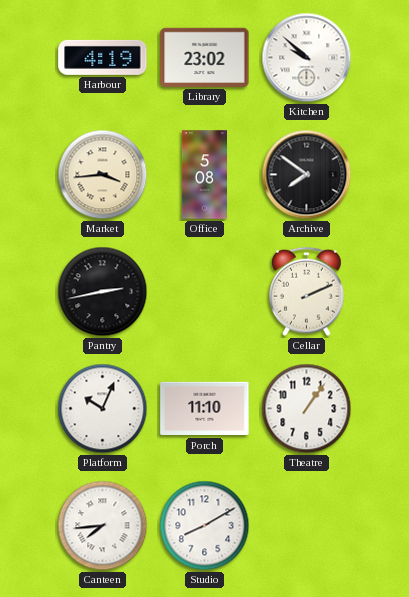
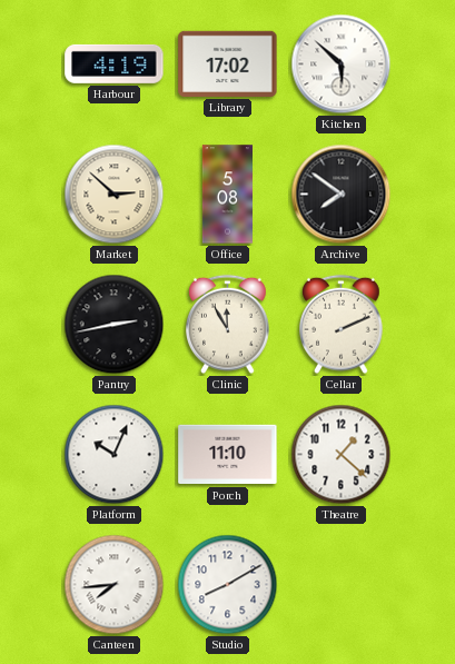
Library: 23:02 -> 17:02 (228, 63)
Kitchen: 9:52 -> 5:52 (342, 65)
Market: 3:44 -> 2:52 (115, 195)
Clinic: none -> 11:55 (228, 325)
Theatre: 1:06 -> 1:22 (342, 455)
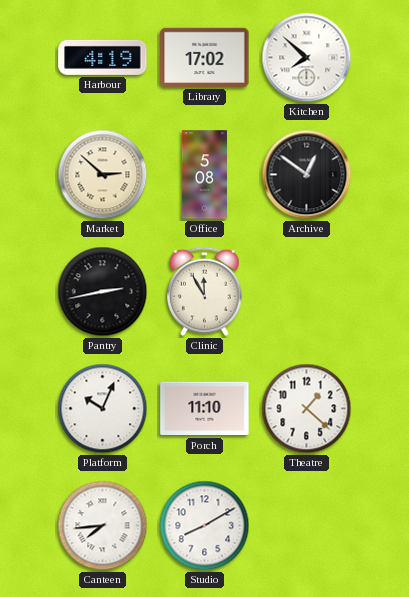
Kitchen: 5:52 -> 7:52 (307, 58)
Archive: 7:51 -> 12:51 (307, 175)
Cellar: 2:11 -> none (342, 325)
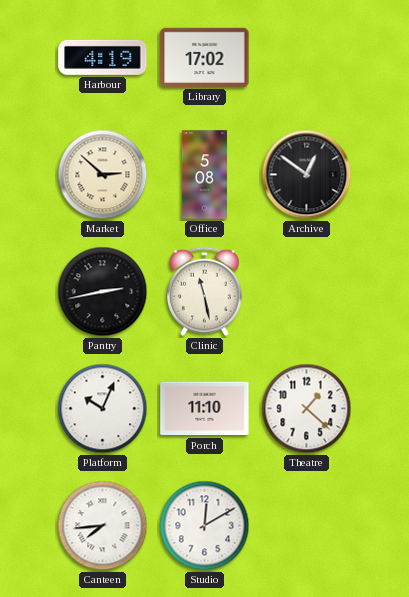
Kitchen: 7:52 -> none (307, 58)
Clinic: 11:55 -> 11:28 (205, 292)
Studio: 8:10 -> 12:10 (205, 526)
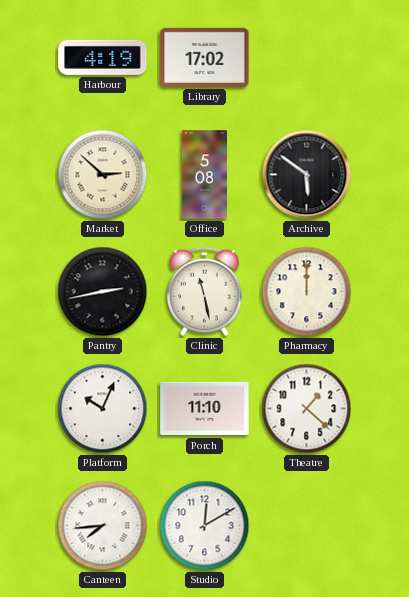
Archive: 12:51 -> 5:51 (307, 175)
Pharmacy: none -> 12:00 (307, 292)
